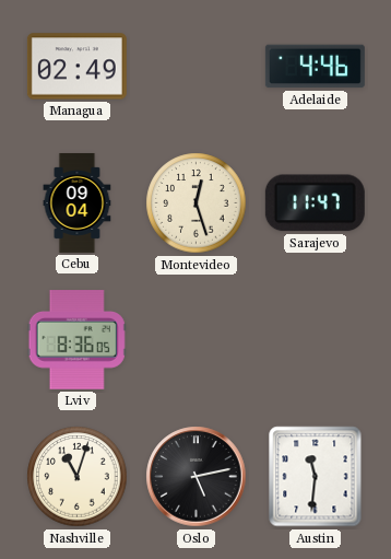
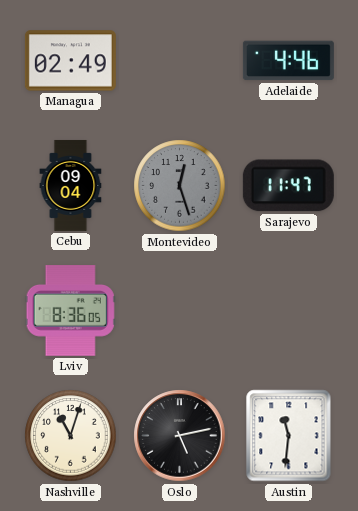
Montevideo dial: cream -> grey (180, 186)
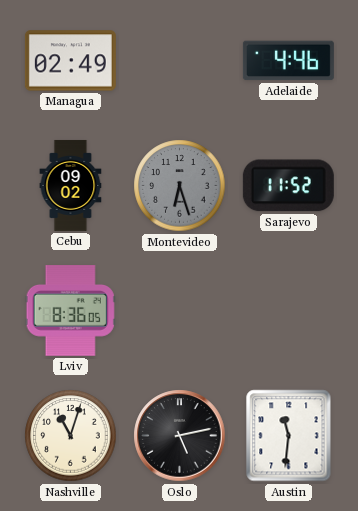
Cebu: 09:04 -> 09:02 (71, 185)
Montevideo: 12:27 -> 6:27 (180, 186)
Sarajevo: 11:47 -> 11:52 (288, 186)
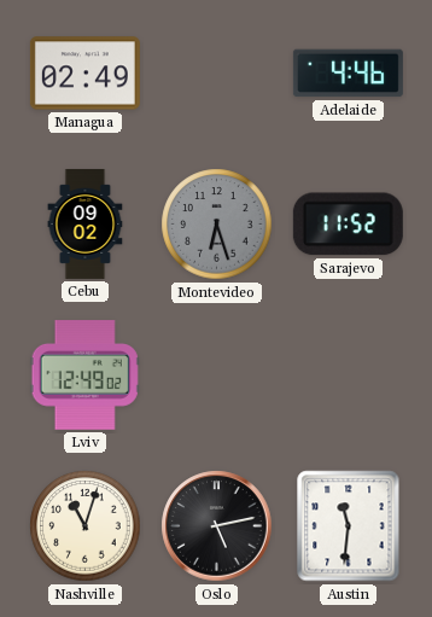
Lviv: 8:36 -> 12:49 (84, 376)
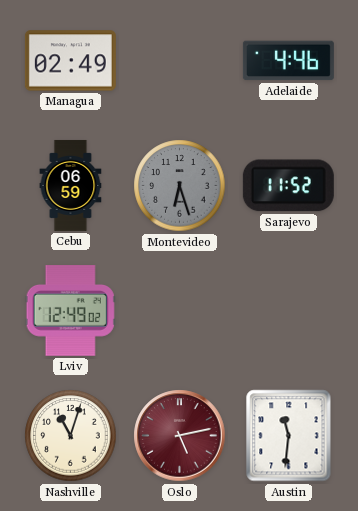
Cebu: 09:02 -> 06:59 (71, 185)
Oslo dial: black -> burgundy (180, 436)
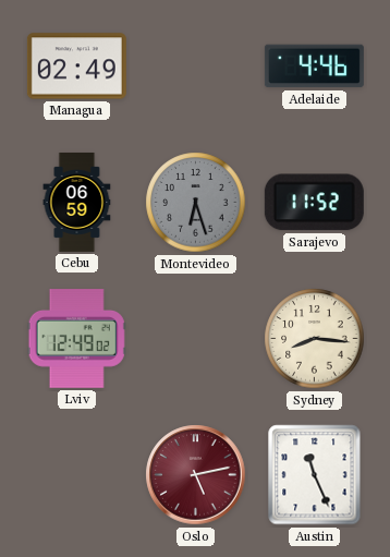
Sydney: none -> 8:16 (315, 339)
Nashville: 11:03 -> none (71, 436)
Austin: 11:31 -> 11:26 (315, 475)
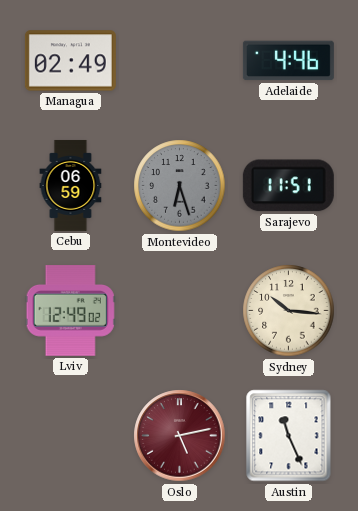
Sarajevo: 11:52 -> 11:51 (288, 186)
Sydney: 8:16 -> 10:16 (289, 311)
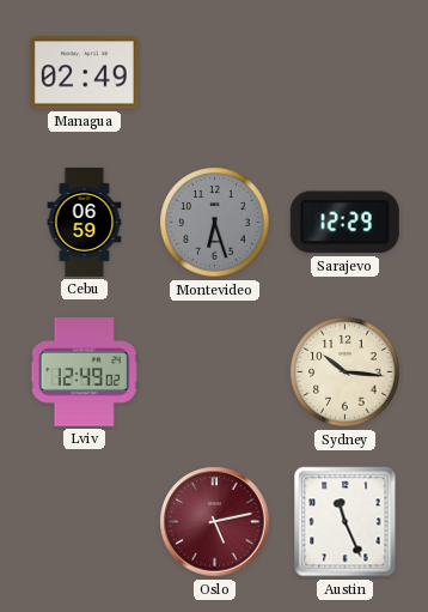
Adelaide: 4:46 -> none (288, 61)
Sarajevo: 11:51 -> 12:29 (344, 223)
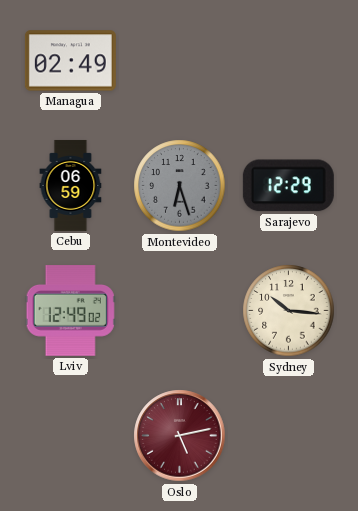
Austin: 11:26 -> none (346, 522)
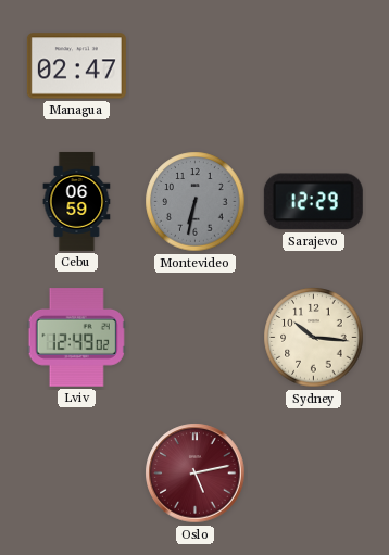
Managua: 02:49 -> 02:47 (76, 66)
Montevideo: 6:27 -> 6:32 (196, 202)
